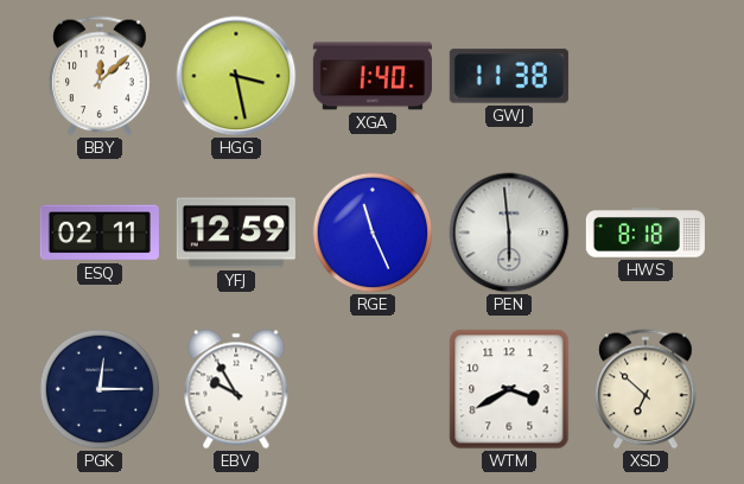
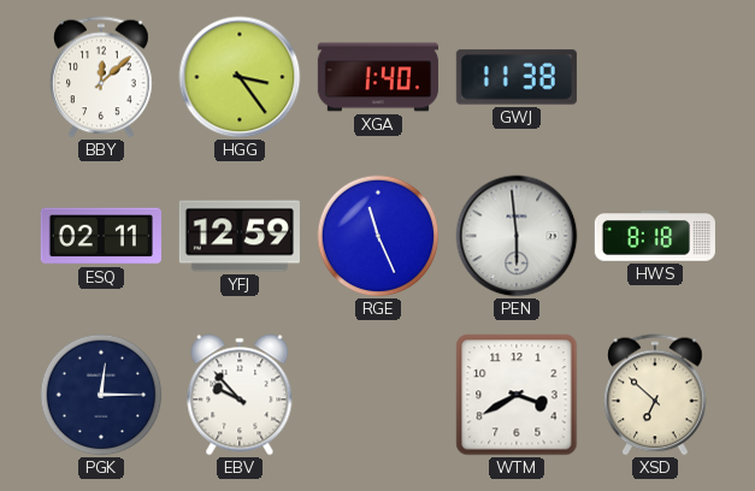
HGG: 3:28 -> 3:24 (240, 77)
EBV: 9:55 -> 9:53 (240, 395)
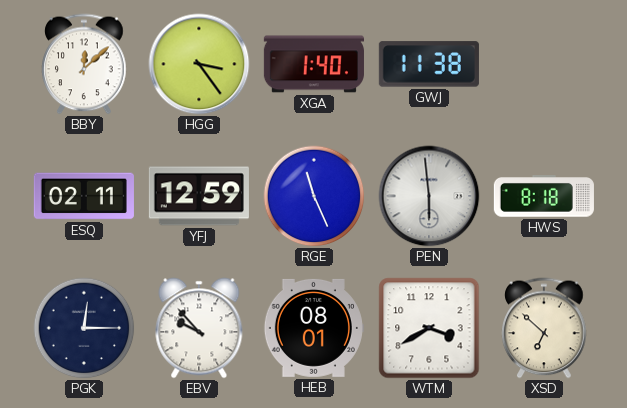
HEB: none -> 08:01 (314, 328)
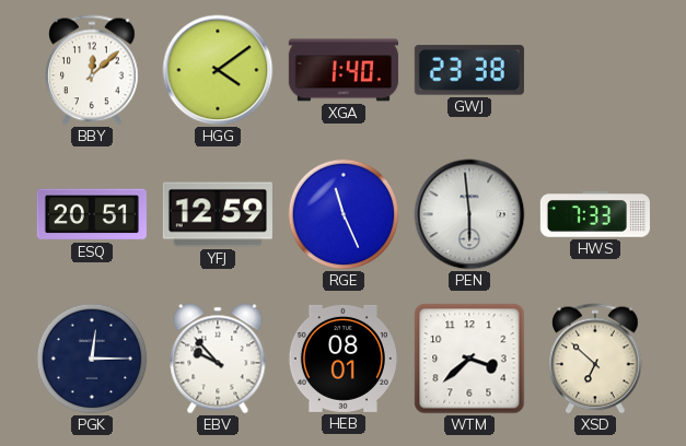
HGG: 3:24 -> 4:09 (218, 70)
GWJ: 11:38 -> 23:38 (469, 70)
ESQ: 02:11 -> 20:51 (92, 214)
HWS: 8:18 -> 7:33 (595, 214)
WTM: 3:40 -> 3:38 (469, 359)
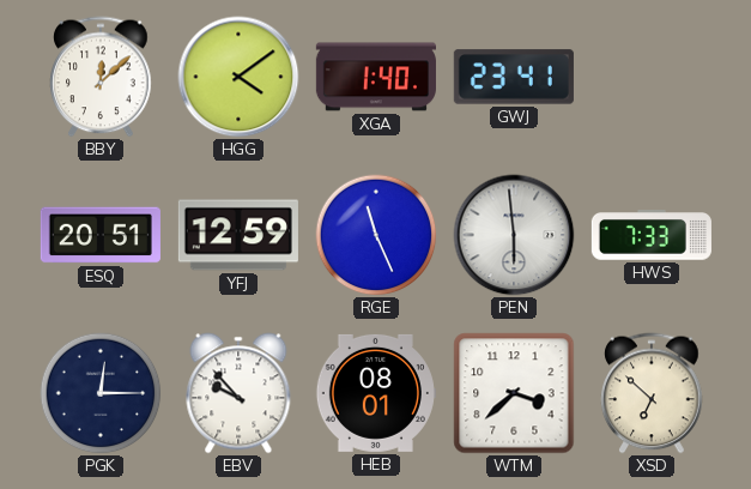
GWJ: 23:38 -> 23:41 (514, 77)
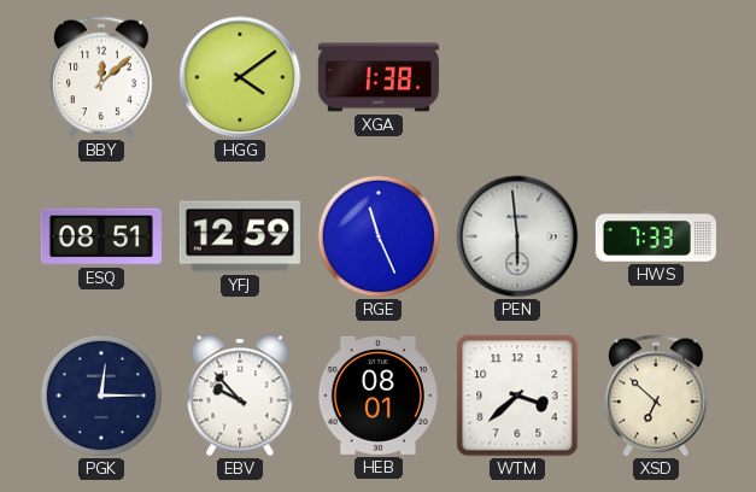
XGA: 1:40 -> 1:38 (379, 77)
GWJ: 23:41 -> none (514, 77)
ESQ: 20:51 -> 08:51 (101, 236)
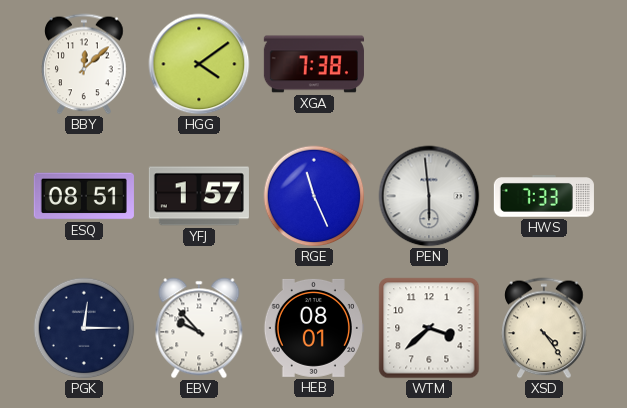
XGA: 1:38 -> 7:38 (314, 64)
YFJ: 12:59 -> 1:57 (199, 196)
XSD: 6:52 -> 4:24 (544, 328)
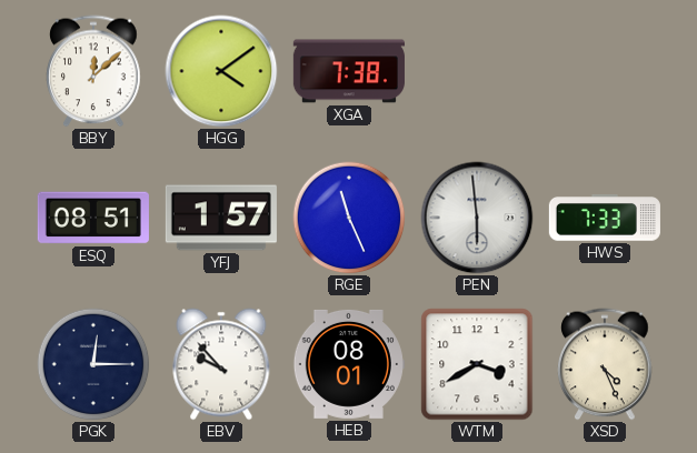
WTM: 3:38 -> 3:40 (477, 364)
XSD: 4:24 -> 4:26 (605, 364)
